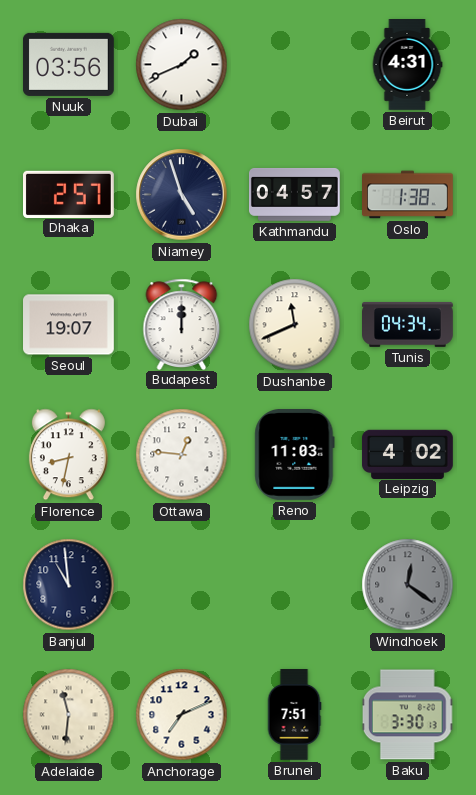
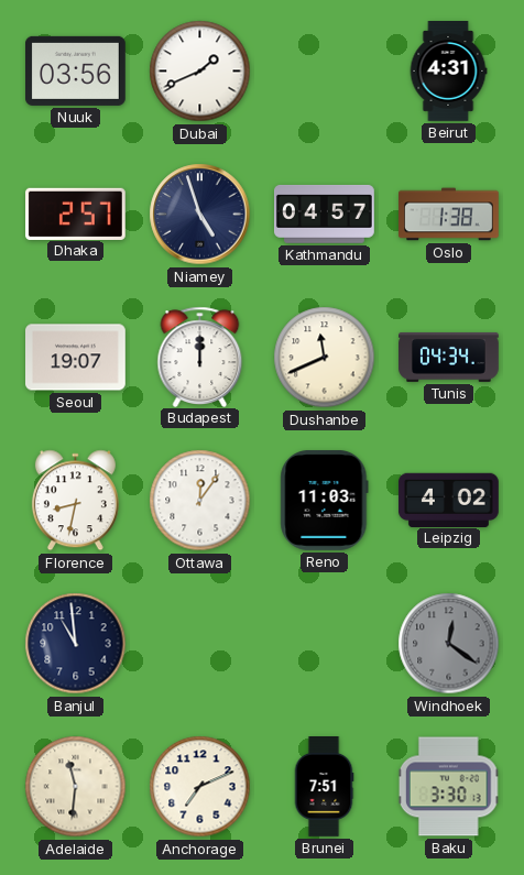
Ottawa: 12:46 -> 12:06 (200, 501)
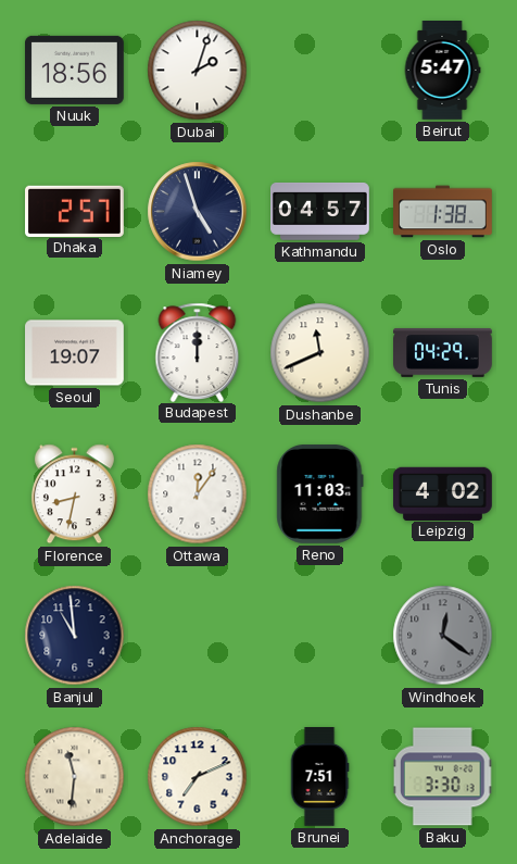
Nuuk: 03:56 -> 18:56 (75, 70)
Dubai: 1:41 -> 2:03 (198, 71)
Beirut: 4:31 -> 5:47 (442, 71)
Tunis: 04:34 -> 04:29 (443, 352)
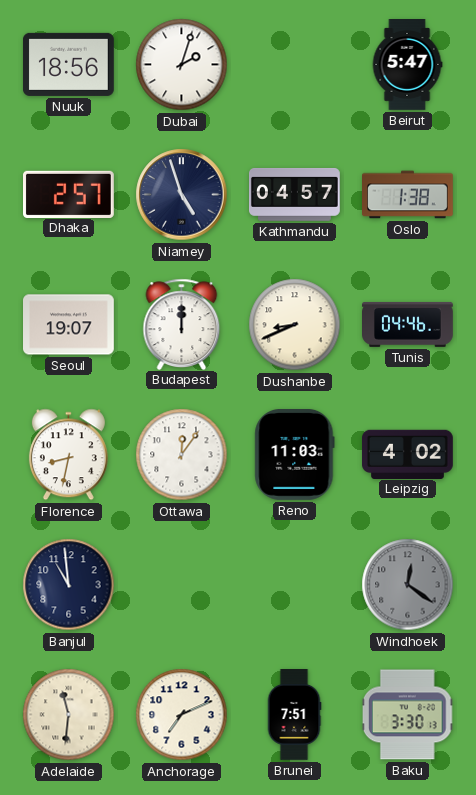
Dushanbe: 11:41 -> 8:41 (295, 325)
Tunis: 04:29 -> 04:46 (408, 324)
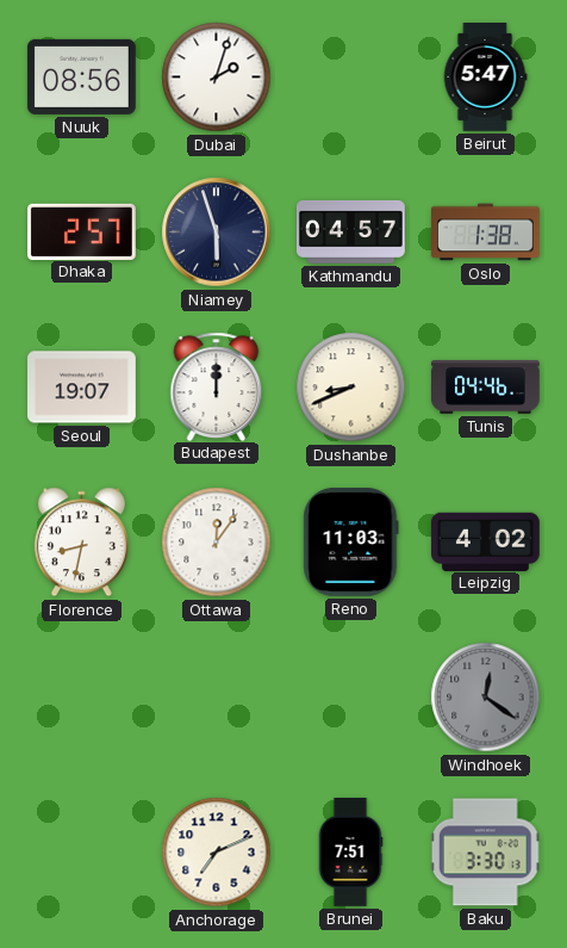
Nuuk: 18:56 -> 08:56 (82, 76)
Niamey: 4:57 -> 5:57 (217, 233)
Banjul: 10:59 -> none (69, 585)
Adelaide: 11:31 -> none (69, 715)
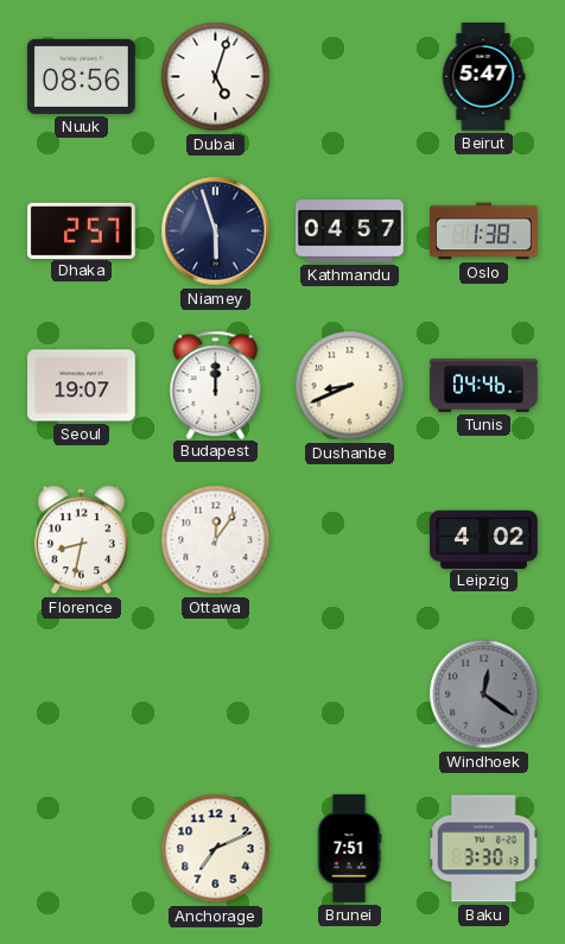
Dubai: 2:03 -> 5:03 (216, 77)
Reno: 11:03 -> none (351, 543)
